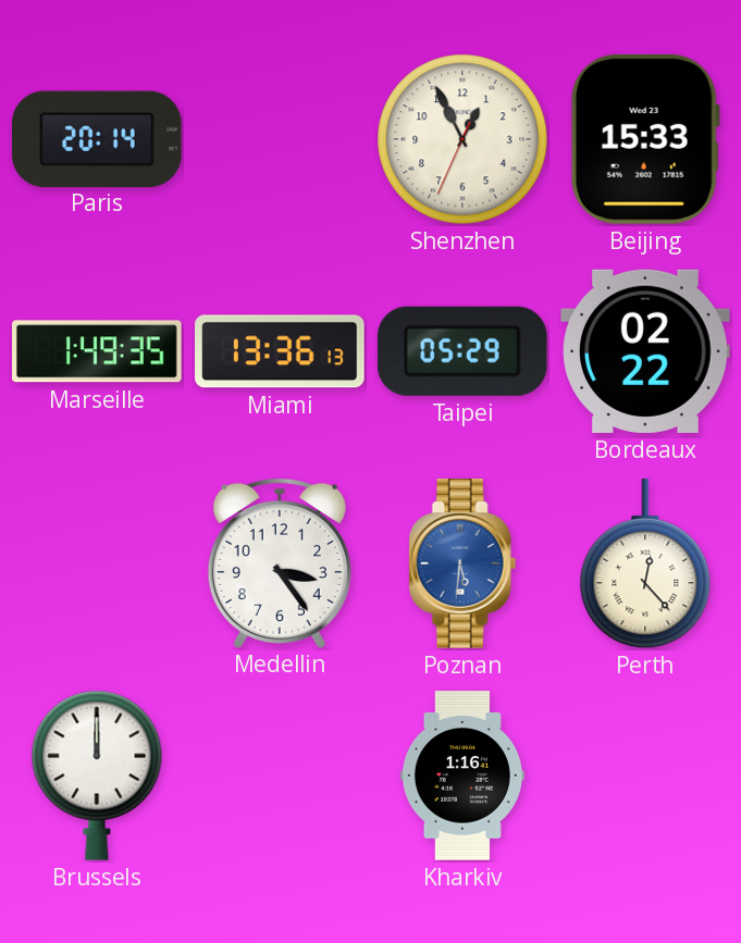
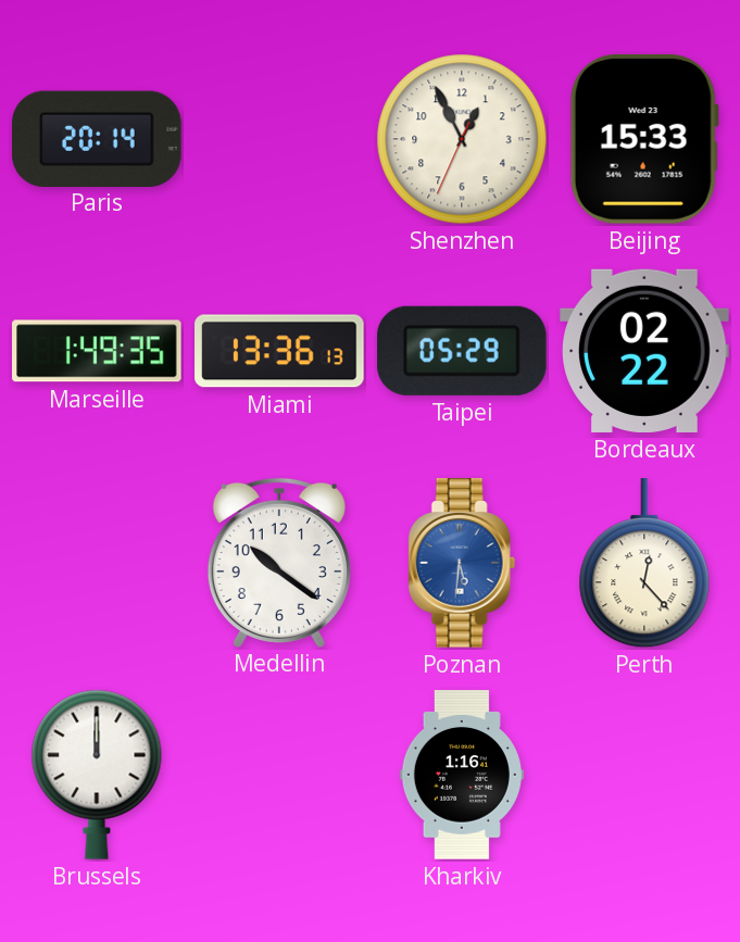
Medellin: 3:24 -> 10:21 (279, 562)
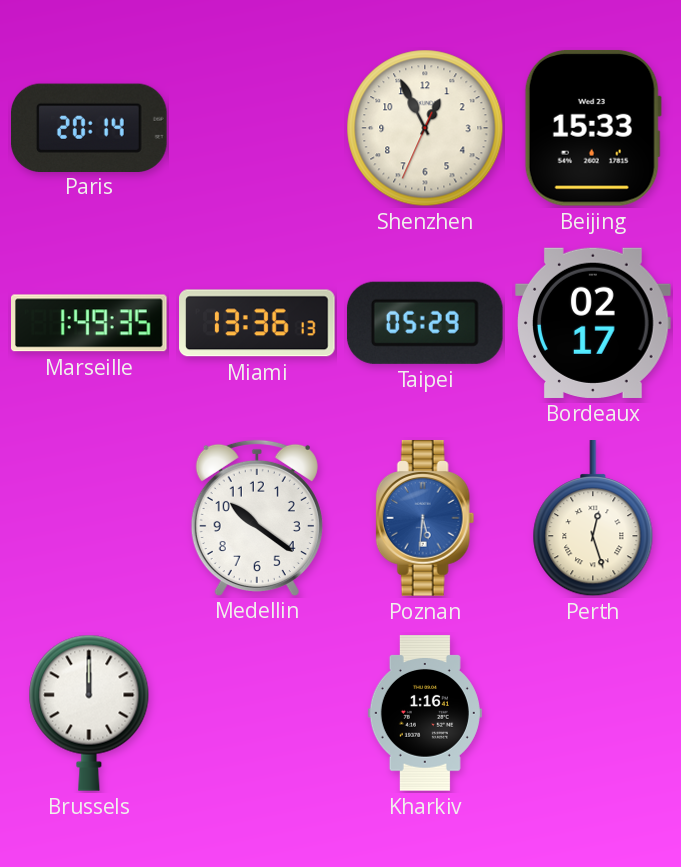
Bordeaux: 02:22 -> 02:17 (593, 323)
Perth: 12:23 -> 12:27 (593, 519)
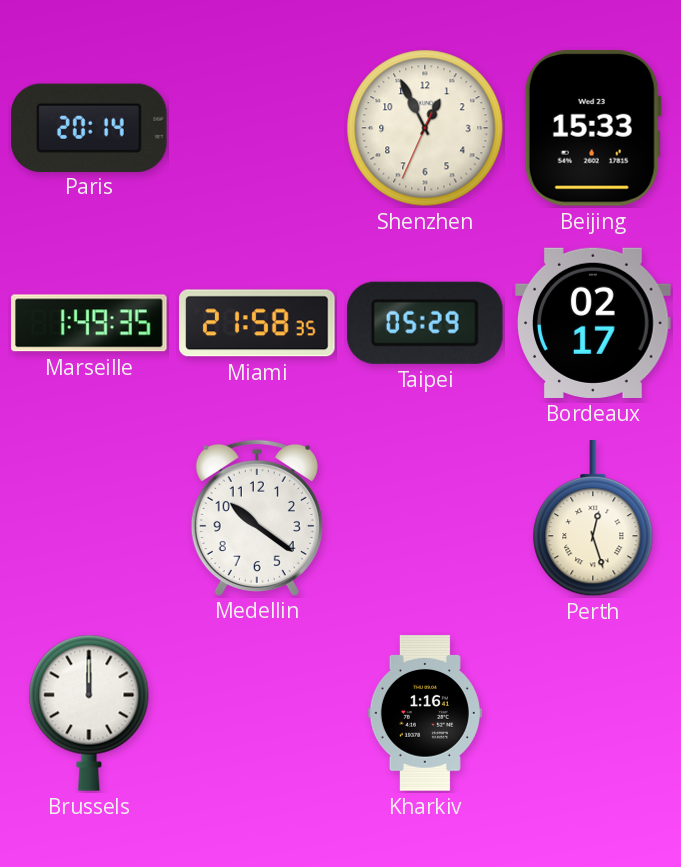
Miami: 13:36 -> 21:58 (257, 323)
Poznan: 5:31 -> none (425, 518)
